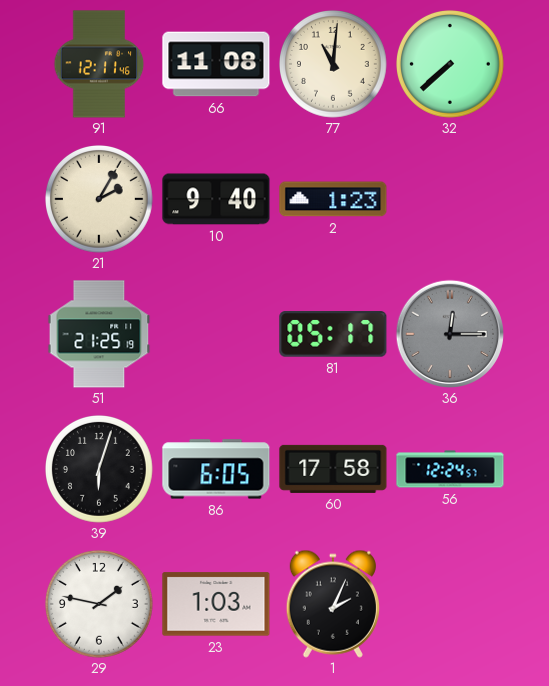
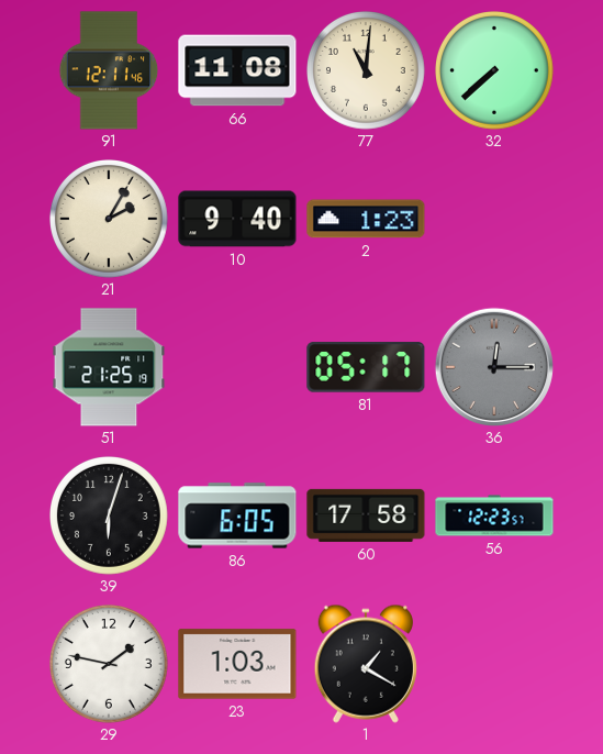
56: 12:24 -> 12:23 (494, 515)
1: 2:04 -> 1:20 (366, 664)
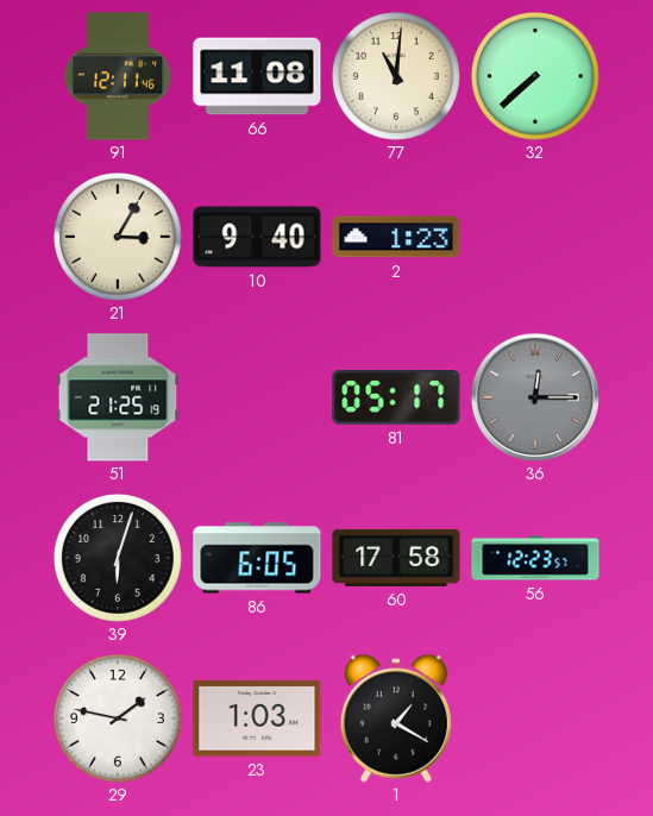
21: 2:05 -> 3:05 (119, 238)
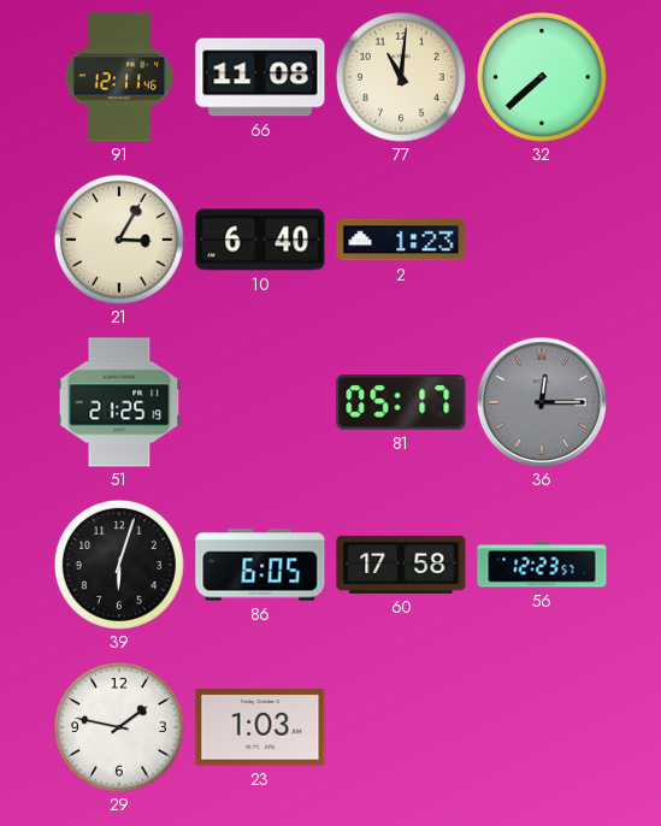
10: 9:40 -> 6:40 (260, 240)
1: 1:20 -> none (396, 718)
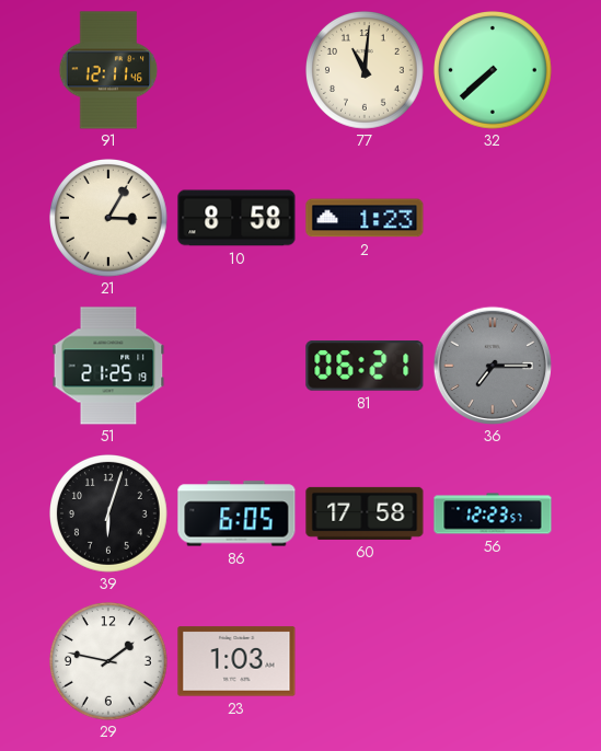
66: 11:08 -> none (260, 77)
10: 6:40 -> 8:58 (236, 218)
81: 05:17 -> 06:21 (365, 366)
36: 12:15 -> 7:15 (493, 366)
